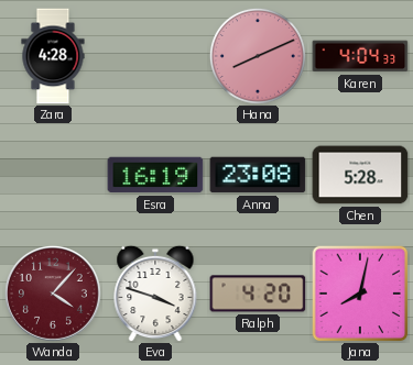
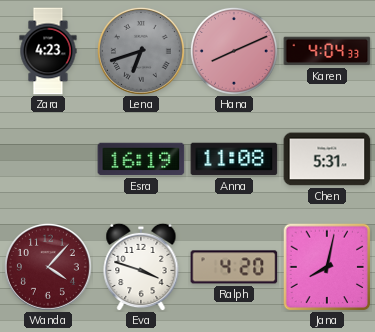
Zara: 4:28 -> 4:23 (48, 51)
Lena: none -> 6:42 (141, 51)
Anna: 23:08 -> 11:08 (234, 159)
Chen: 5:28 -> 5:31 (327, 159)
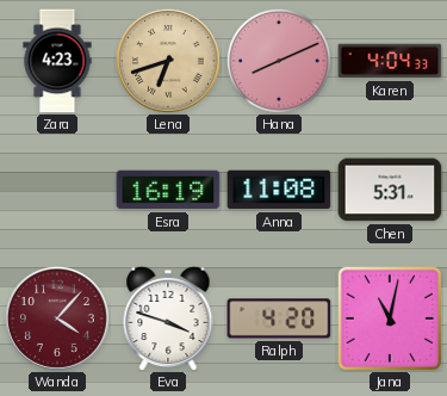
Lena dial: grey -> champagne (168, 61)
Jana: 8:02 -> 11:02 (390, 318)
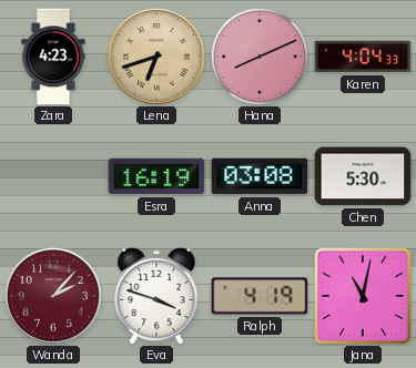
Anna: 11:08 -> 03:08 (260, 176)
Chen: 5:31 -> 5:30 (363, 176)
Wanda: 4:07 -> 2:07 (53, 296)
Ralph: 4:20 -> 4:19 (260, 296)
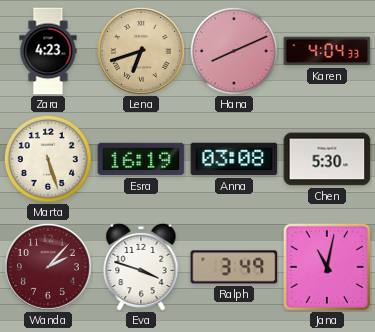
Marta: none -> 5:27 (48, 159)
Ralph: 4:19 -> 3:49 (234, 267)
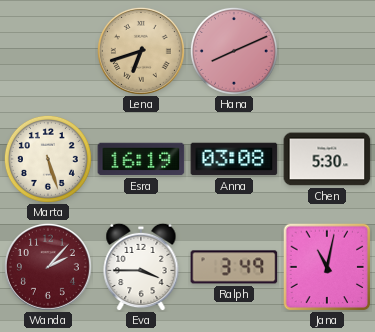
Zara: 4:23 -> none (48, 51)
Karen: 4:04 -> none (327, 51)
Eva: 3:48 -> 3:45 (141, 267)
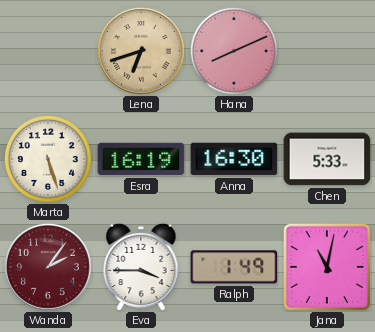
Anna: 03:08 -> 16:30 (234, 159)
Chen: 5:30 -> 5:33 (327, 159)
Wanda: 2:07 -> 2:06 (48, 267)
Ralph: 3:49 -> 1:49 (234, 267)
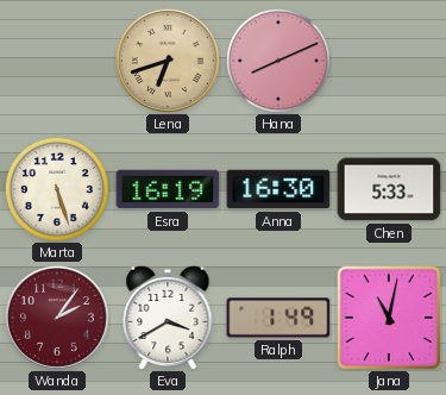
Eva: 3:45 -> 3:40 (168, 318)
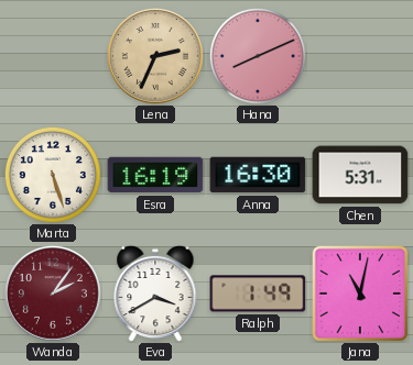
Lena: 6:42 -> 2:34 (155, 56)
Chen: 5:33 -> 5:31 (360, 175)
